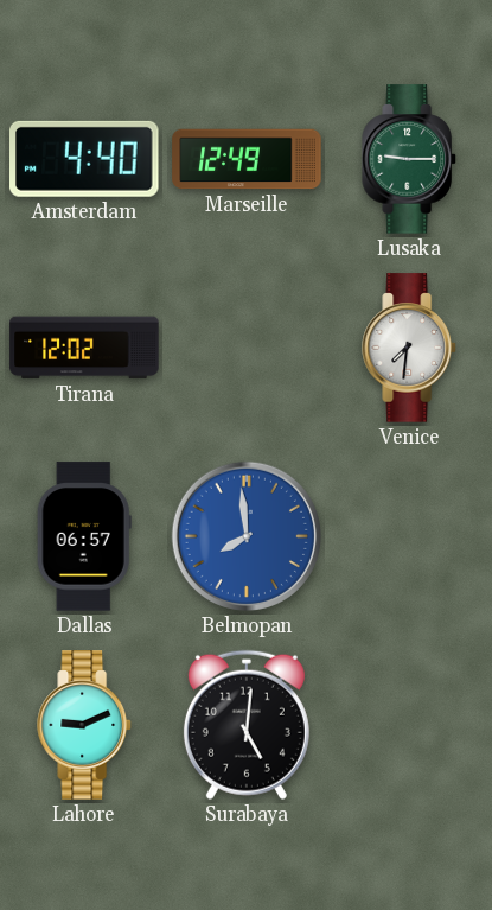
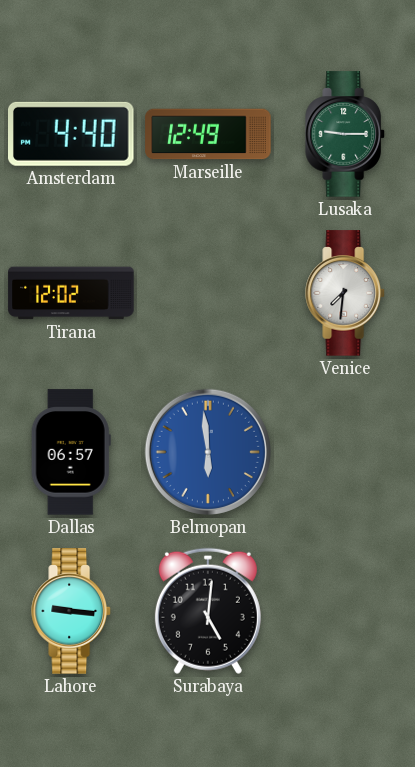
Belmopan: 7:59 -> 5:59 (208, 452)
Lahore: 9:11 -> 9:16 (71, 611)
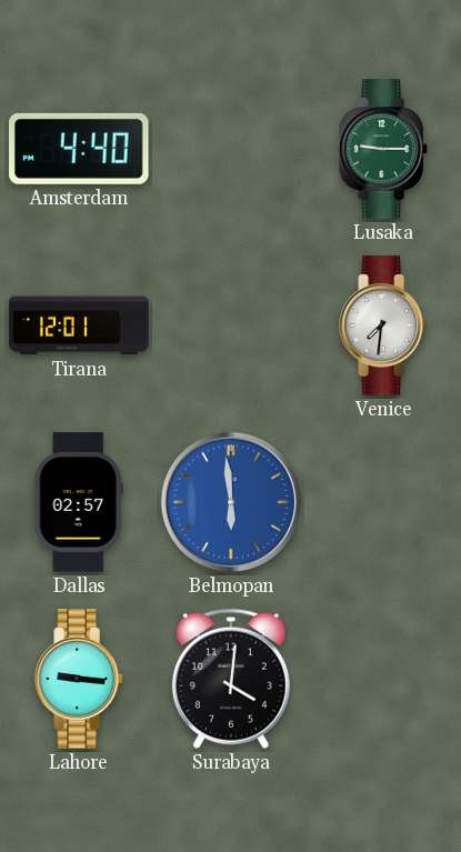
Marseille: 12:49 -> none (208, 134)
Tirana: 12:02 -> 12:01 (79, 325)
Dallas: 06:57 -> 02:57 (79, 502)
Surabaya: 5:01 -> 4:01 (231, 679)
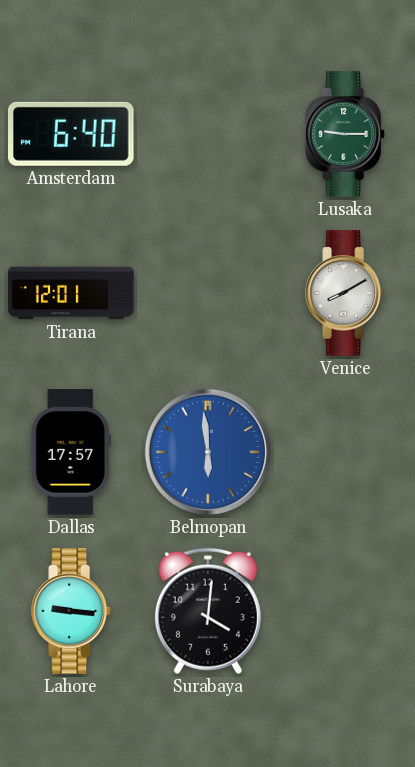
Amsterdam: 4:40 -> 6:40 (72, 134)
Venice: 7:31 -> 8:10 (345, 293)
Dallas: 02:57 -> 17:57 (71, 452)
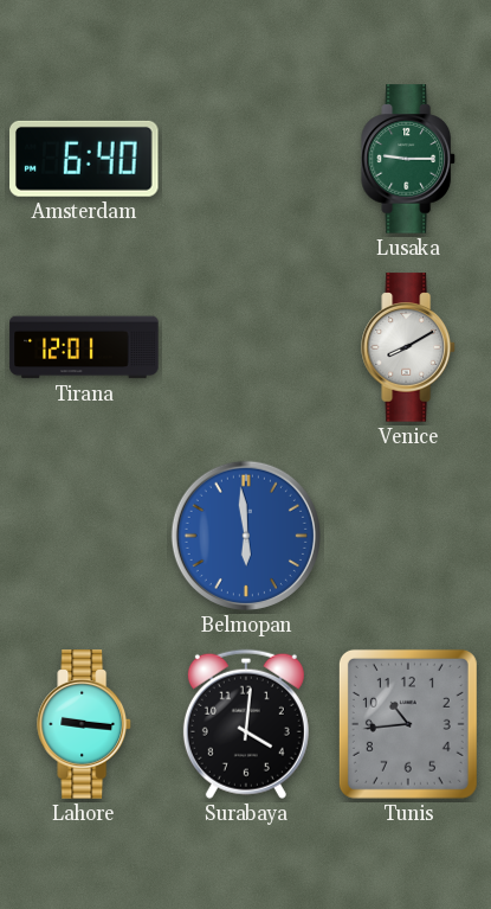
Dallas: 17:57 -> none (71, 452)
Tunis: none -> 10:44 (408, 724)
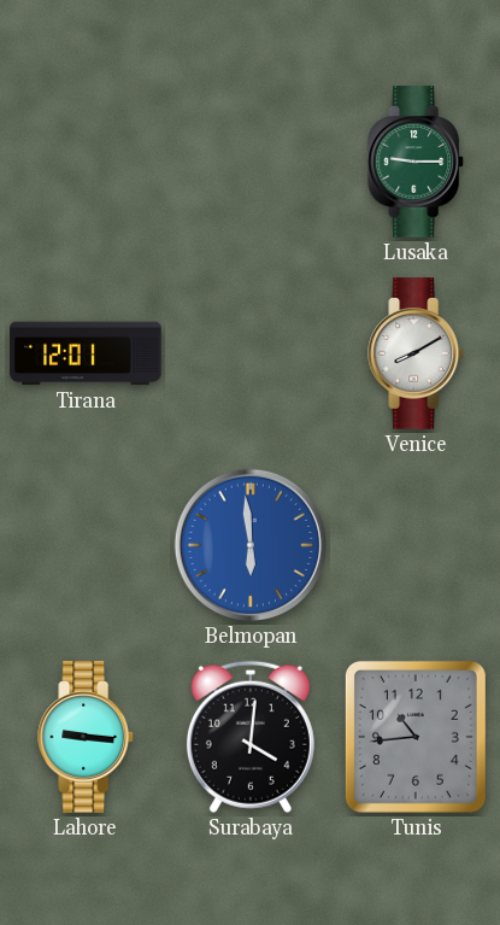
Amsterdam: 6:40 -> none (85, 159)
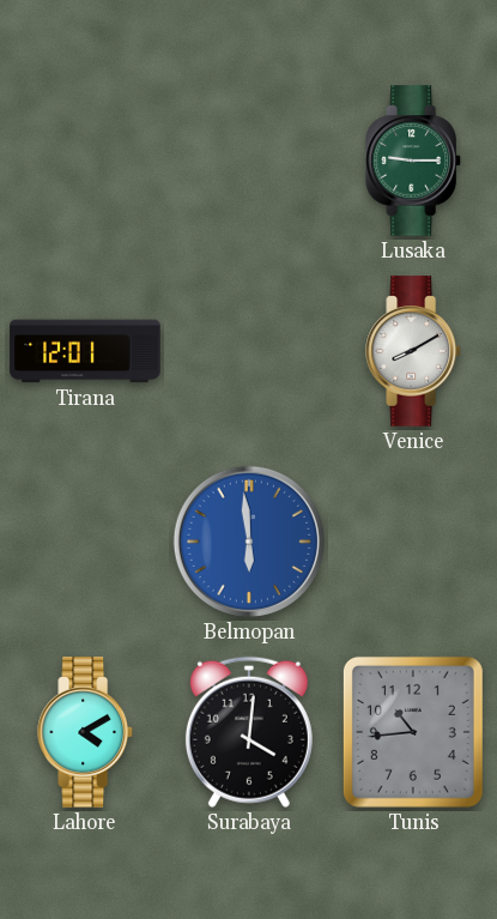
Lahore: 9:16 -> 4:10 (85, 732)
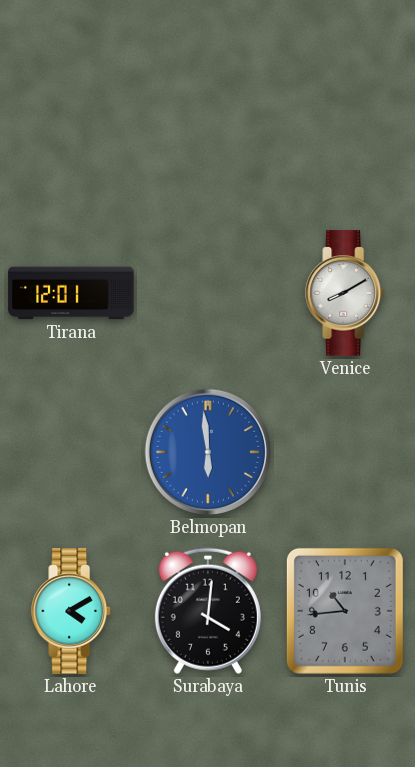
Lusaka: 9:15 -> none (413, 161)
